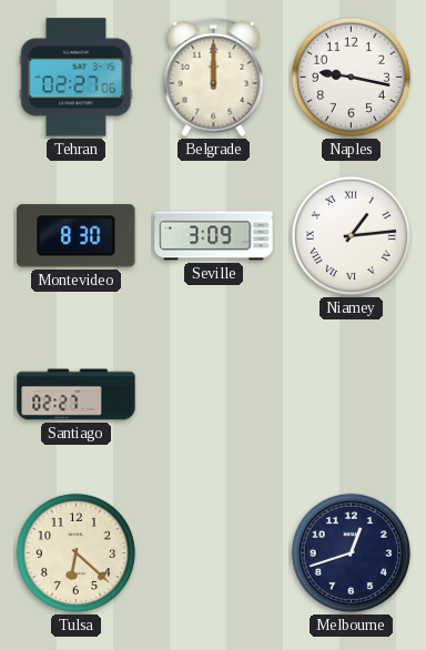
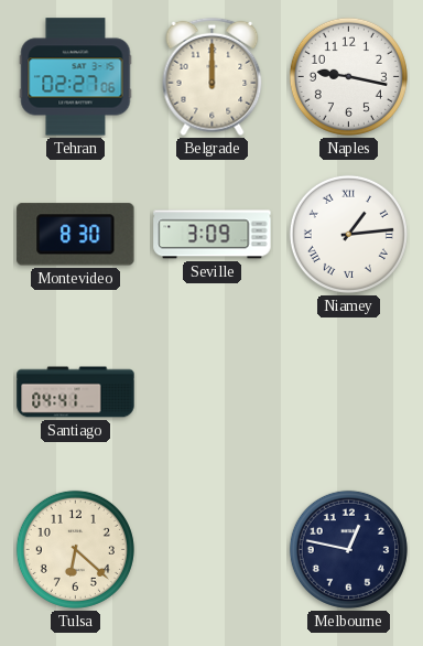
Santiago: 02:27 -> 04:41 (76, 392)
Melbourne: 12:42 -> 12:47 (348, 549)
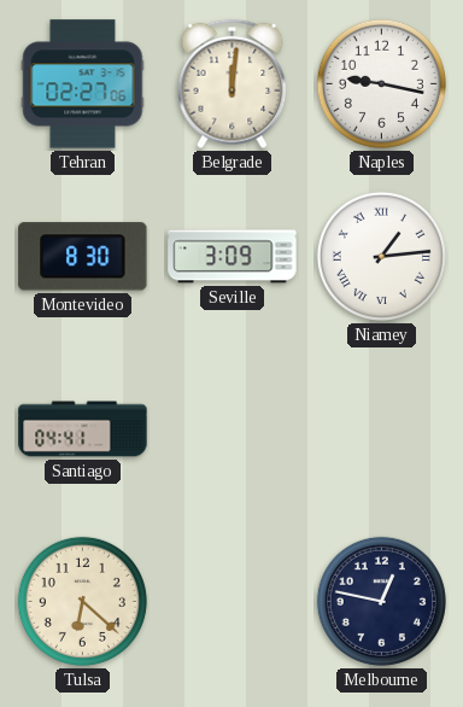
Belgrade: 12:00 -> 12:01 (233, 84)
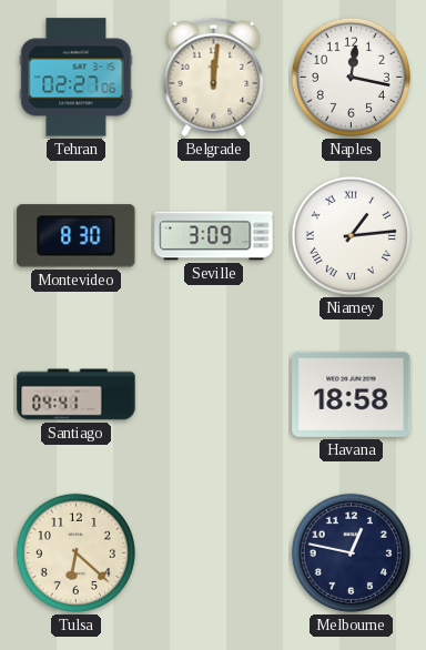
Naples: 9:17 -> 12:17 (351, 77)
Havana: none -> 18:58 (352, 394)
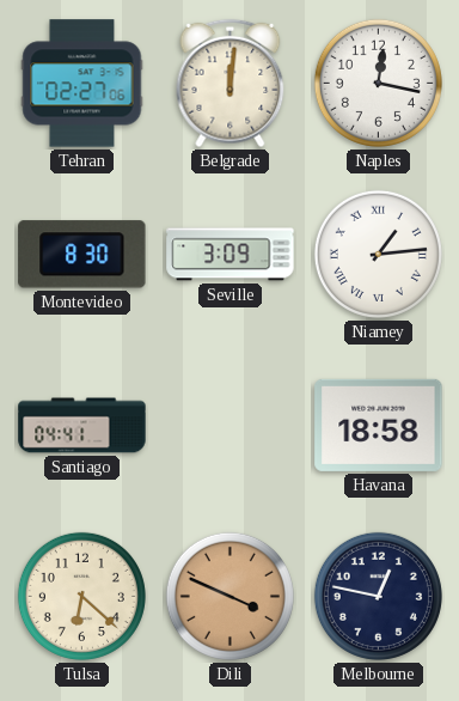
Dili: none -> 3:49 (229, 596)
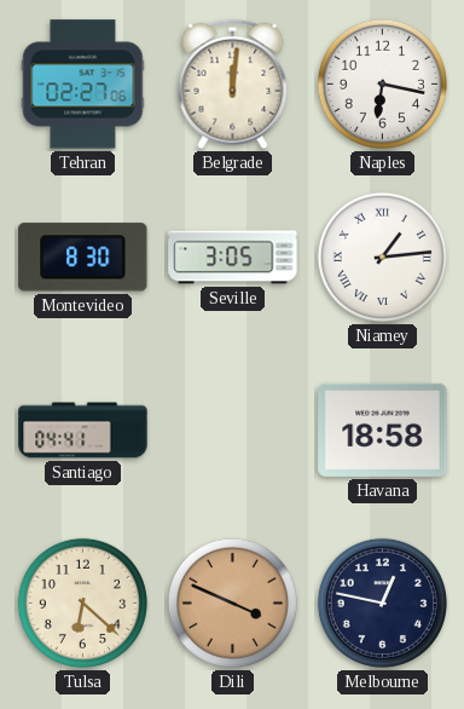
Naples: 12:17 -> 6:17 (382, 83)
Seville: 3:09 -> 3:05 (233, 258)
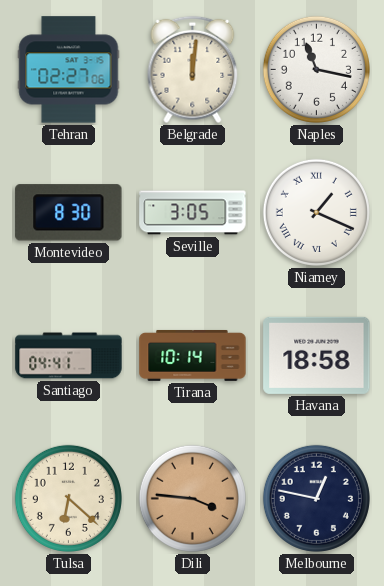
Naples: 6:17 -> 11:17 (316, 69)
Niamey: 1:14 -> 1:19 (316, 212)
Tirana: none -> 10:14 (193, 355)
Dili: 3:49 -> 3:46 (192, 498)
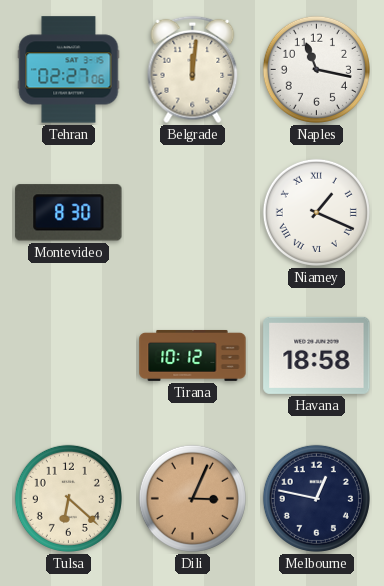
Seville: 3:05 -> none (193, 213)
Santiago: 04:41 -> none (69, 356)
Tirana: 10:14 -> 10:12 (193, 355)
Dili: 3:46 -> 3:04 (192, 498)
